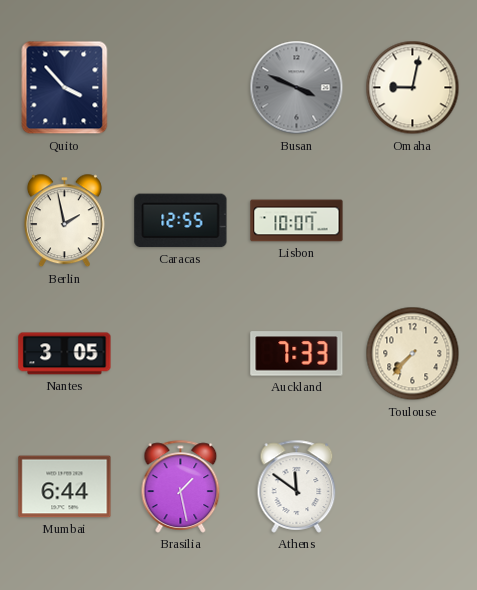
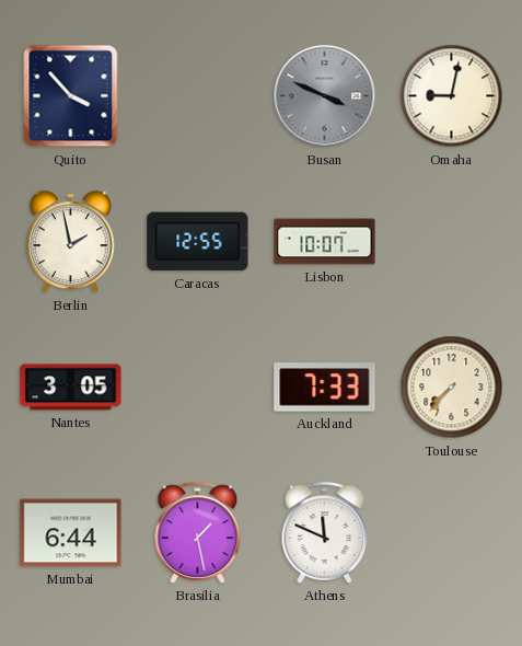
Athens: 11:51 -> 11:49 (325, 532)
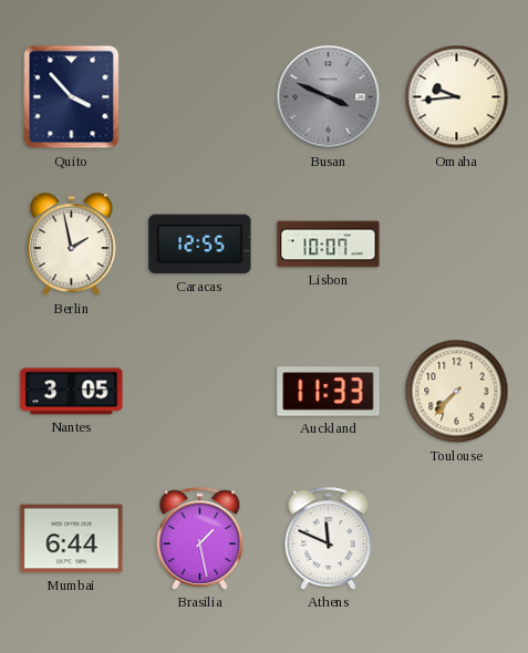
Omaha: 9:02 -> 9:44 (457, 97)
Auckland: 7:33 -> 11:33 (329, 392)
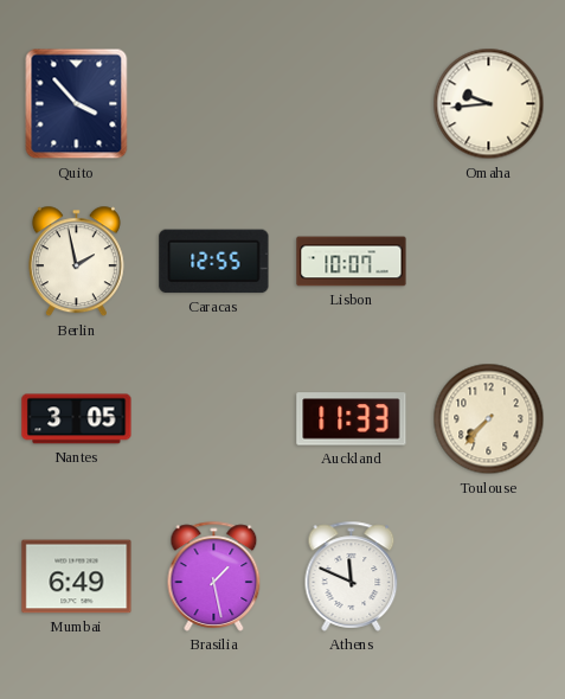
Busan: 3:49 -> none (329, 97)
Mumbai: 6:44 -> 6:49 (77, 577)
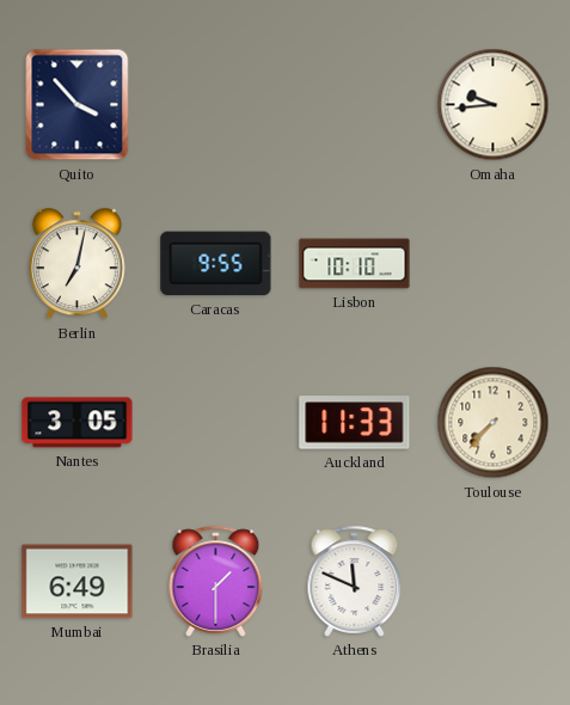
Berlin: 1:58 -> 7:02 (76, 264)
Caracas: 12:55 -> 9:55 (216, 264)
Lisbon: 10:07 -> 10:10 (355, 264)
Brasilia: 1:28 -> 1:30 (216, 581)
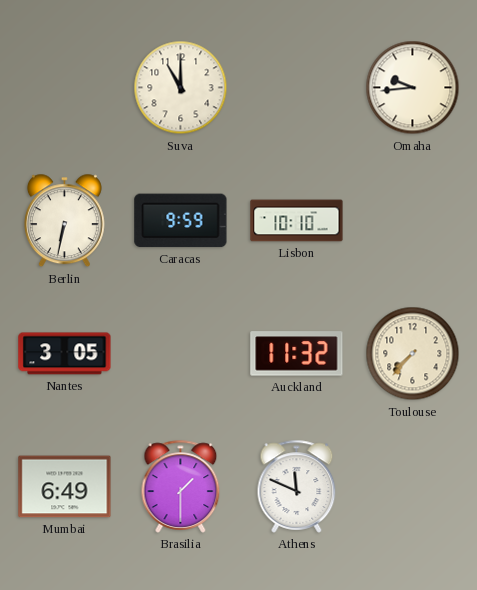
Quito: 3:53 -> none (78, 105)
Suva: none -> 11:00 (181, 88)
Berlin: 7:02 -> 6:32 (64, 221)
Caracas: 9:55 -> 9:59 (181, 221)
Auckland: 11:33 -> 11:32 (297, 354)
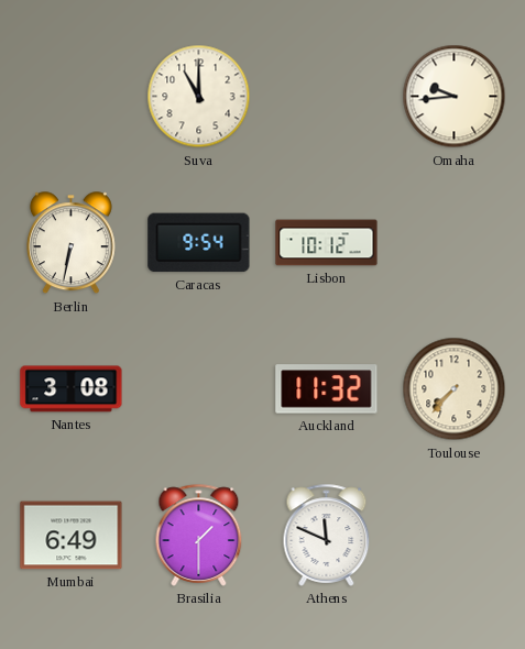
Caracas: 9:59 -> 9:54 (199, 243)
Lisbon: 10:10 -> 10:12 (327, 243)
Nantes: 3:05 -> 3:08 (72, 389)
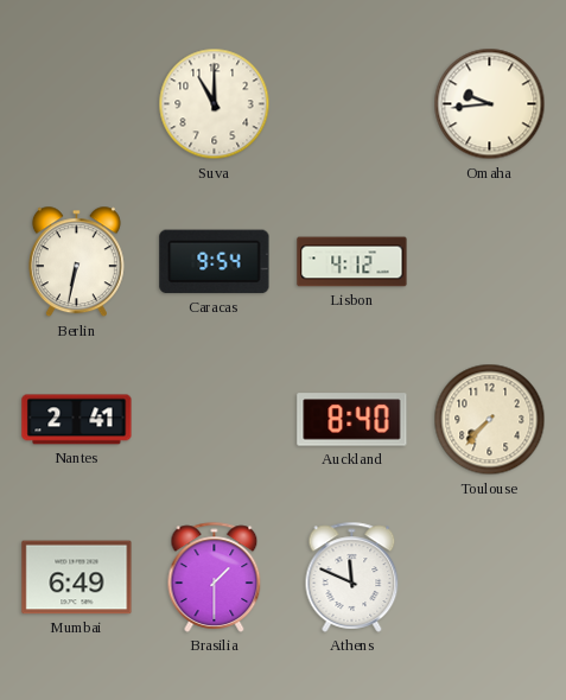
Lisbon: 10:12 -> 4:12 (352, 262)
Nantes: 3:08 -> 2:41 (77, 420)
Auckland: 11:32 -> 8:40 (352, 420)
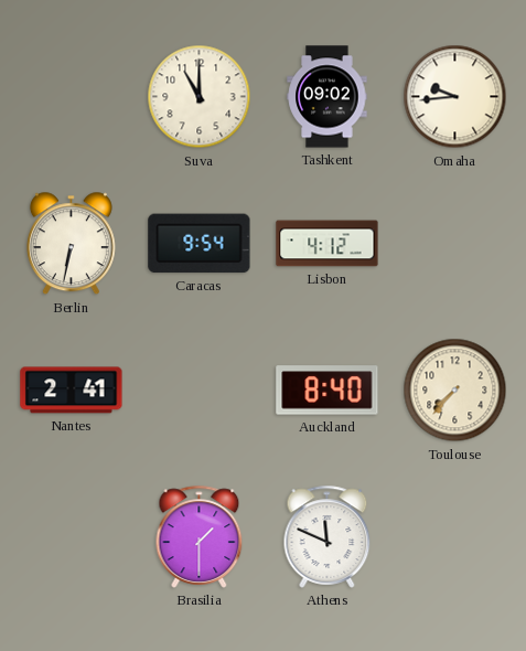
Tashkent: none -> 09:02 (328, 97)
Mumbai: 6:49 -> none (77, 578)
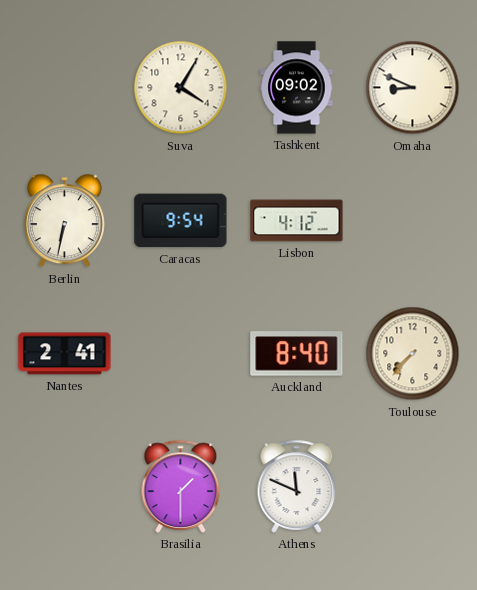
Suva: 11:00 -> 4:05 (181, 88)
Omaha: 9:44 -> 8:49 (413, 88)
